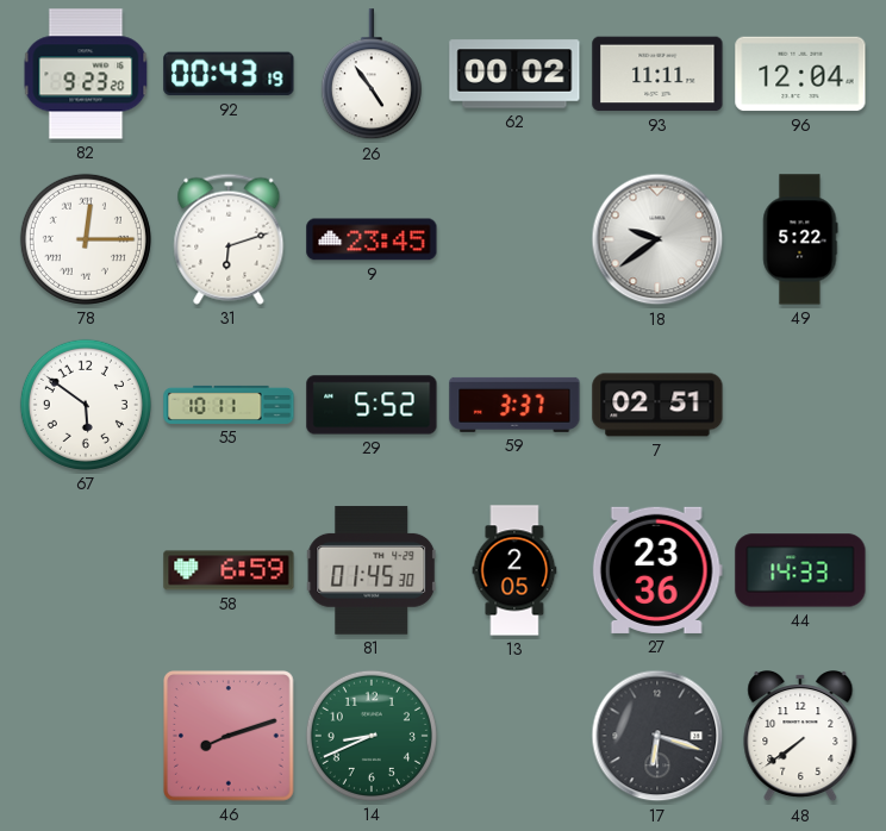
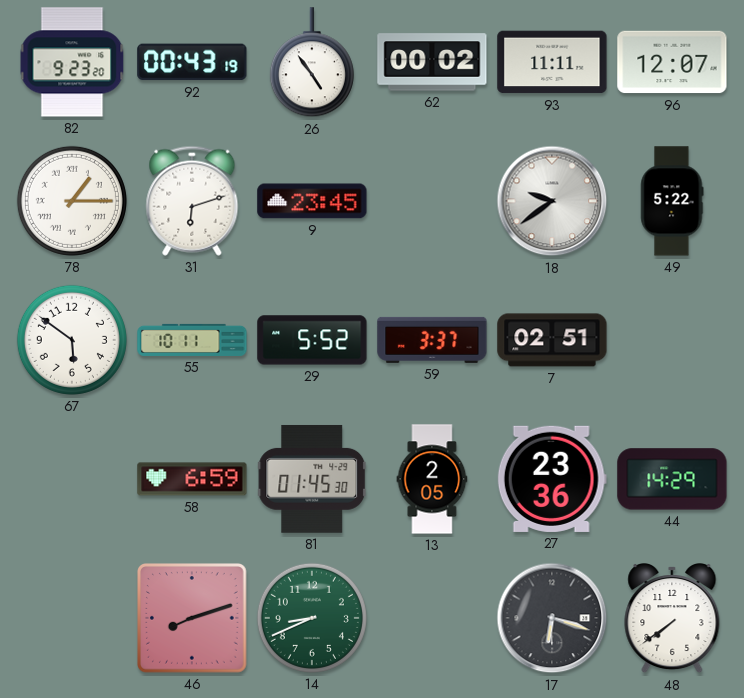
96: 12:04 -> 12:07 (672, 62)
78: 12:15 -> 1:15 (72, 201)
44: 14:33 -> 14:29 (672, 479)
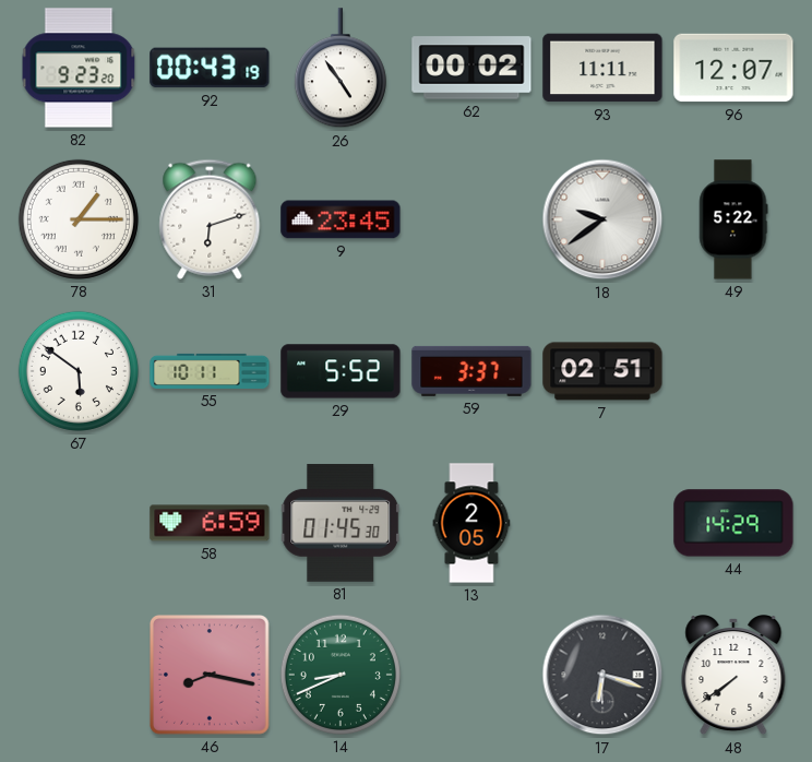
27: 23:36 -> none (552, 479)
46: 8:12 -> 8:17 (211, 676)
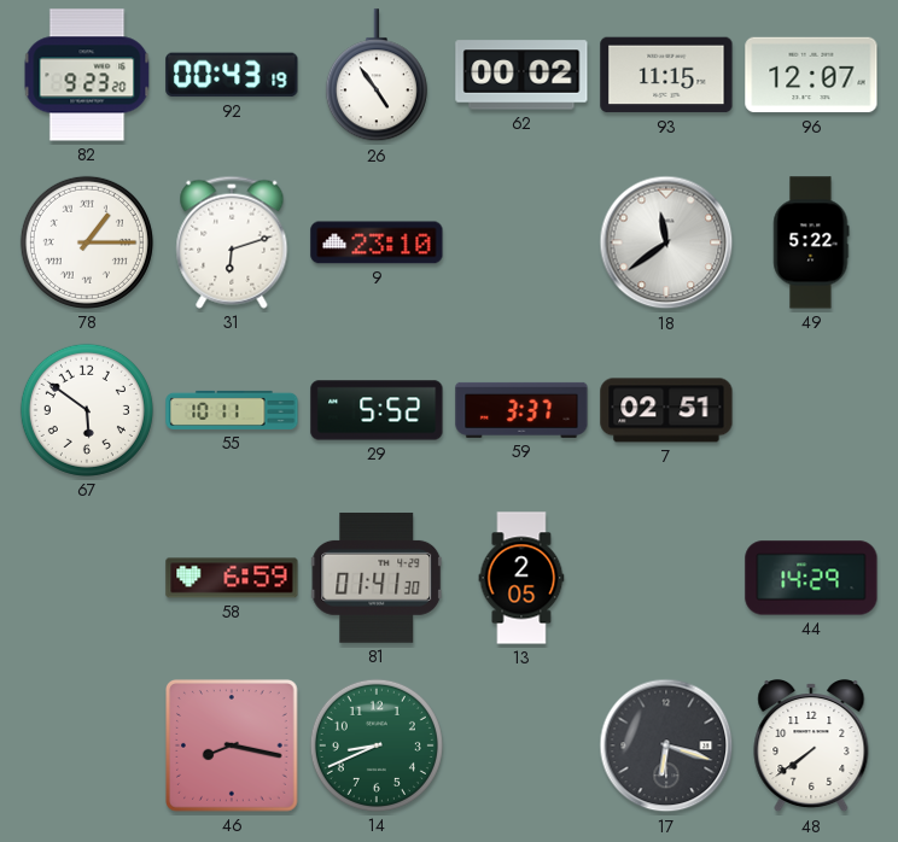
93: 11:11 -> 11:15 (666, 75)
9: 23:45 -> 23:10 (377, 242)
18: 9:39 -> 11:39 (666, 242)
81: 01:45 -> 01:41 (377, 578)
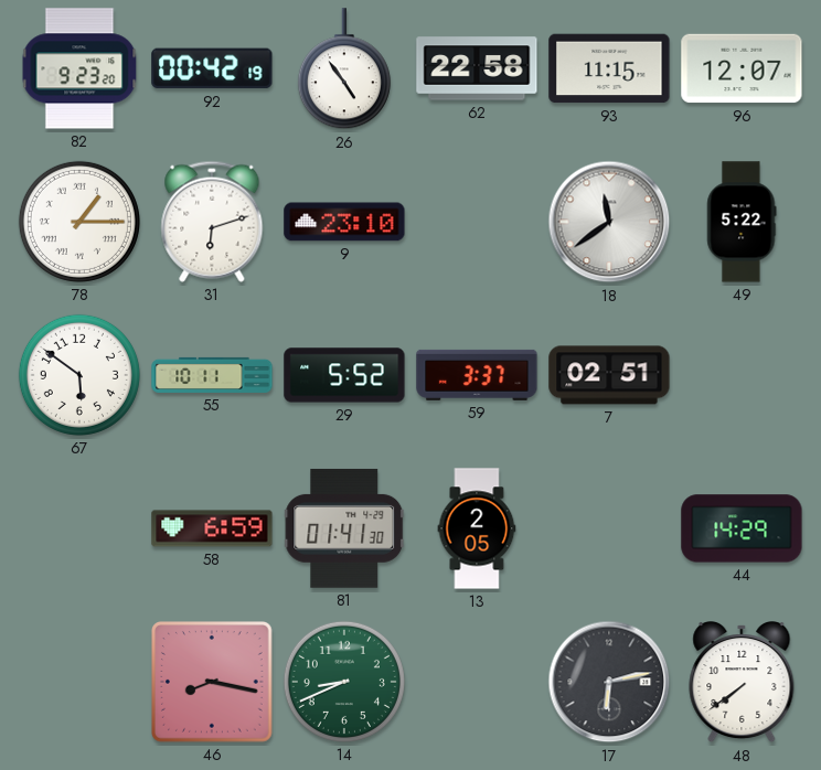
92: 00:43 -> 00:42 (212, 68)
62: 00:02 -> 22:58 (477, 68)
17: 6:18 -> 6:13 (609, 682)
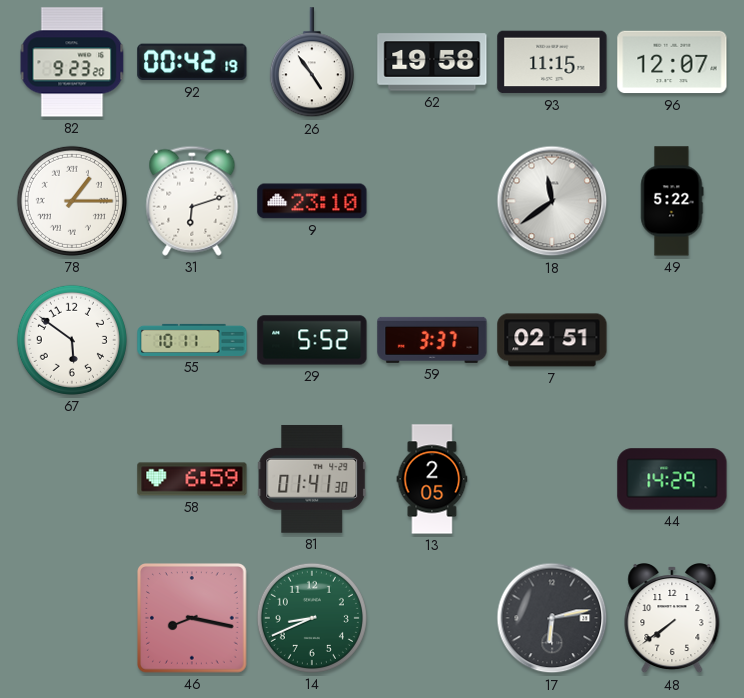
62: 22:58 -> 19:58 (432, 62)
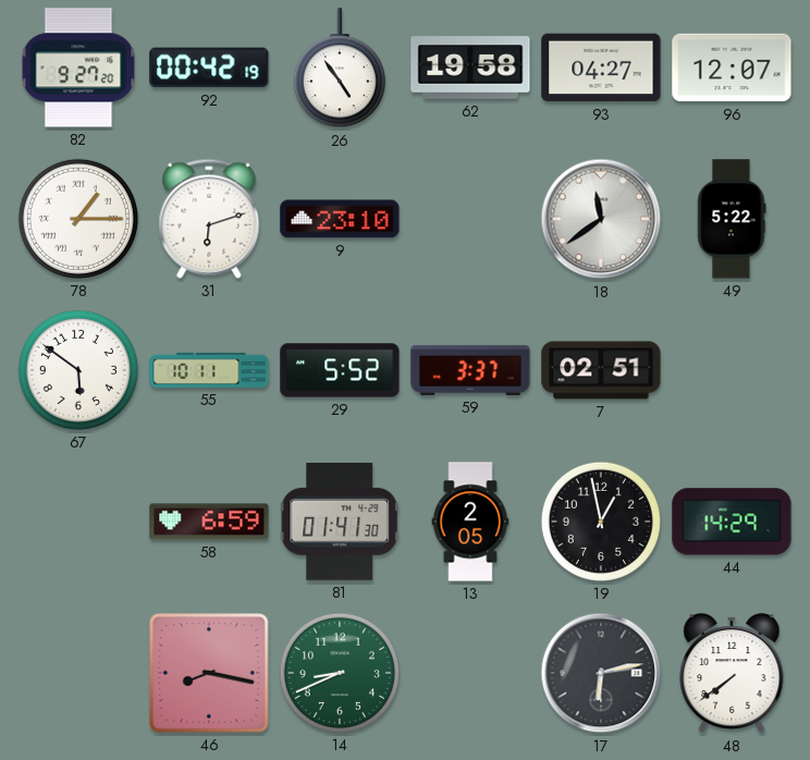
82: 9:23 -> 9:27 (78, 68)
93: 11:15 -> 04:27 (601, 68)
19: none -> 12:58 (601, 522)
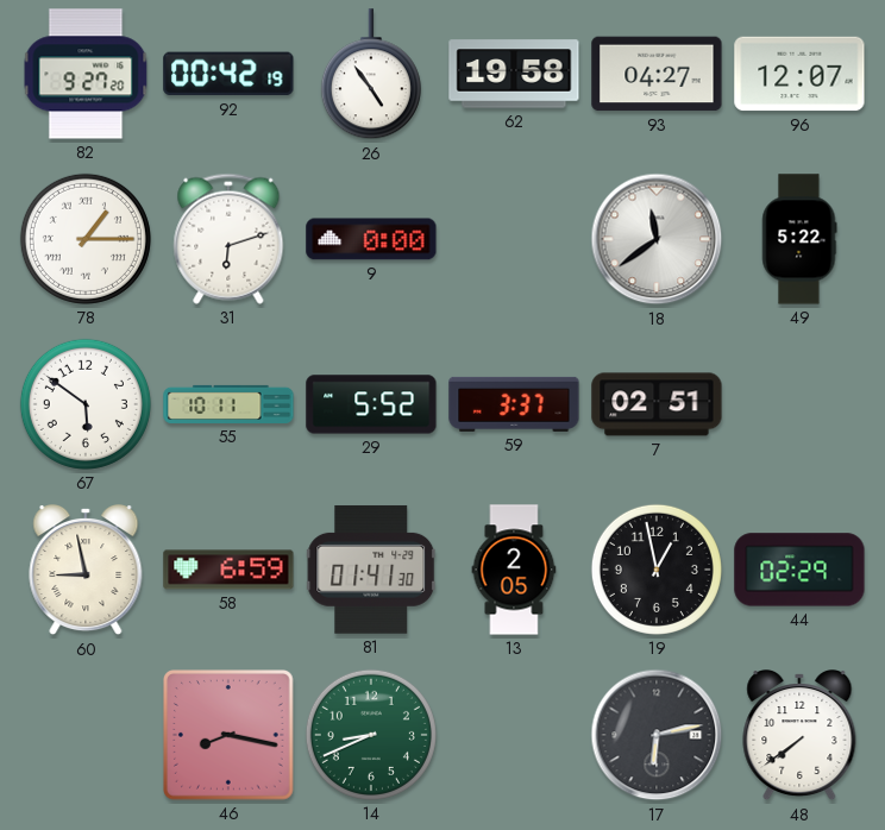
9: 23:10 -> 0:00 (371, 239)
60: none -> 8:58 (86, 571)
44: 14:29 -> 02:29 (799, 570)
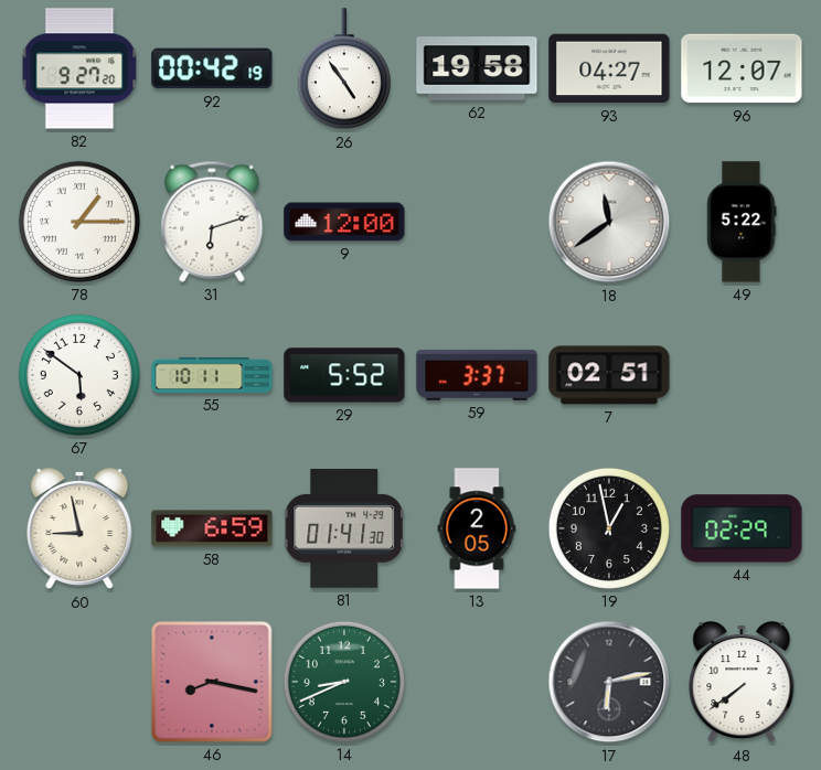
9: 0:00 -> 12:00 (344, 222)
